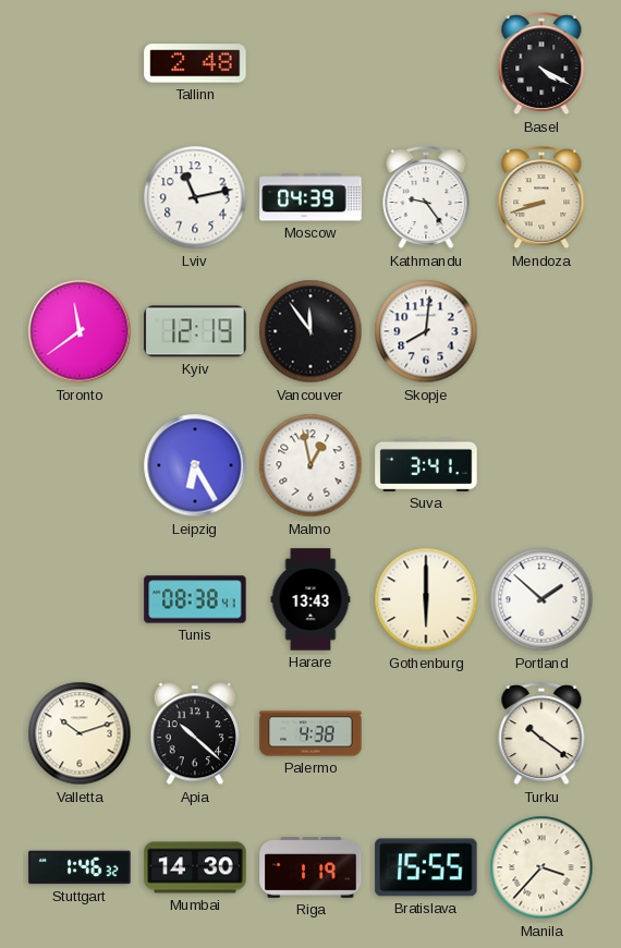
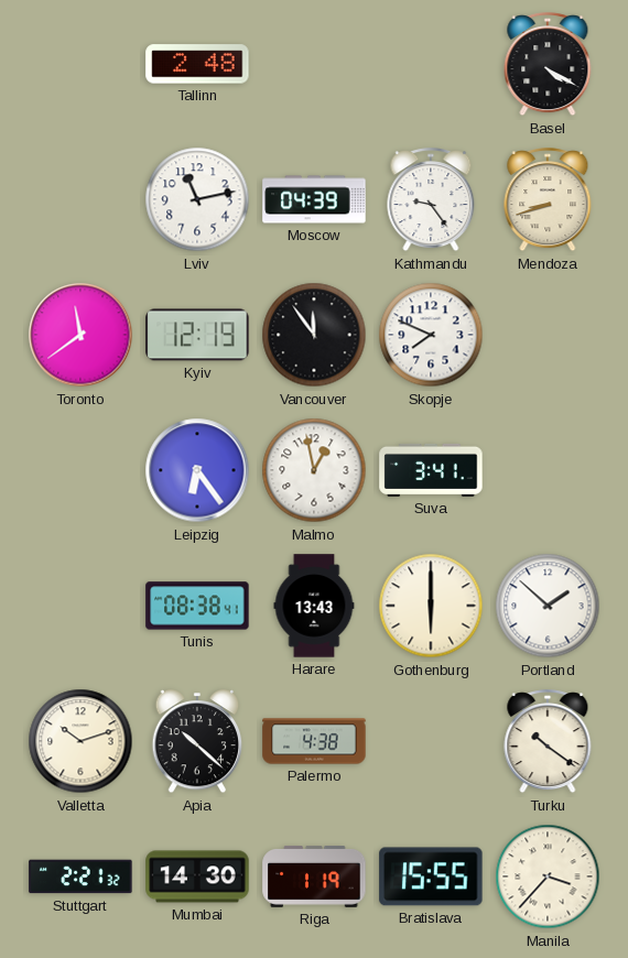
Skopje: 8:01 -> 7:49 (431, 335)
Leipzig: 6:25 -> 6:24 (197, 470)
Stuttgart: 1:46 -> 2:21 (80, 877)
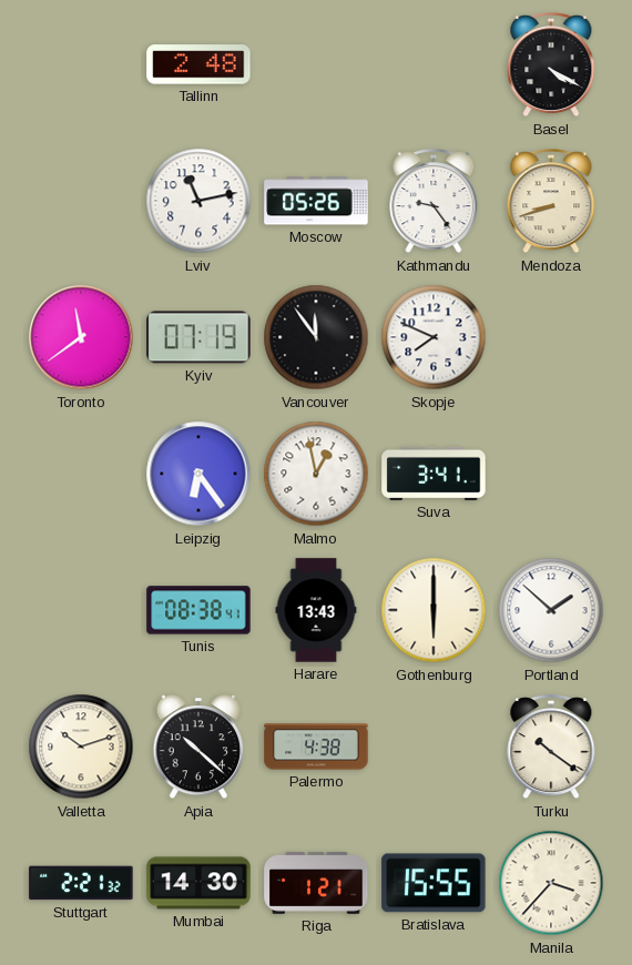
Moscow: 04:39 -> 05:26 (316, 201)
Kyiv: 12:19 -> 07:19 (198, 337)
Riga: 1:19 -> 1:21 (316, 884)
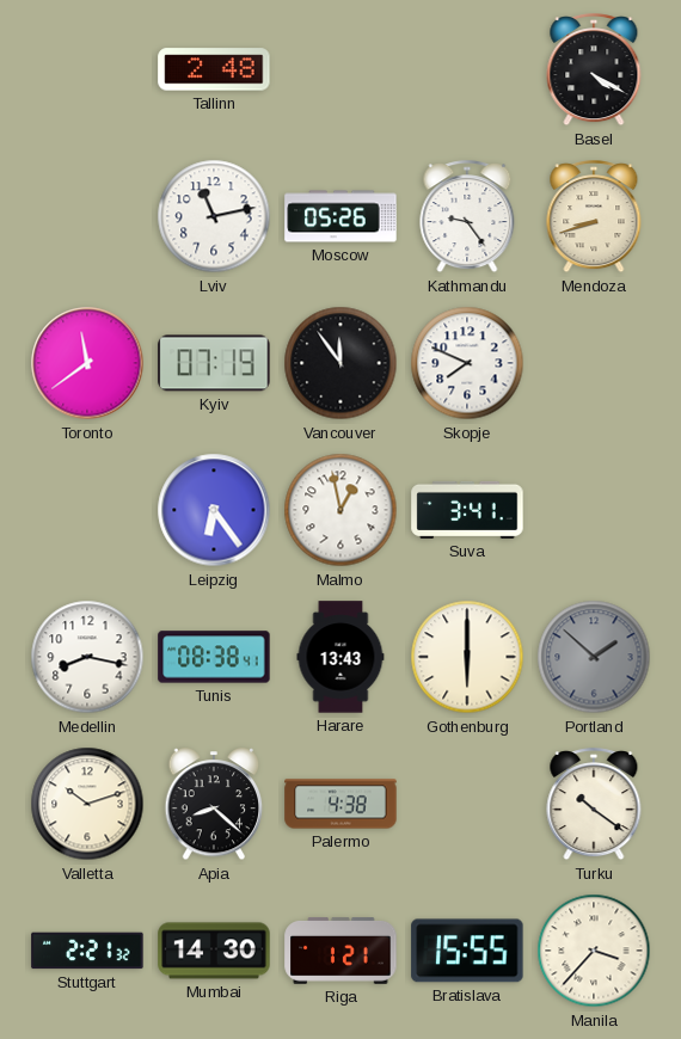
Medellin: none -> 8:17 (87, 657)
Portland dial: white -> grey (594, 657)
Apia: 10:22 -> 8:22 (214, 805)
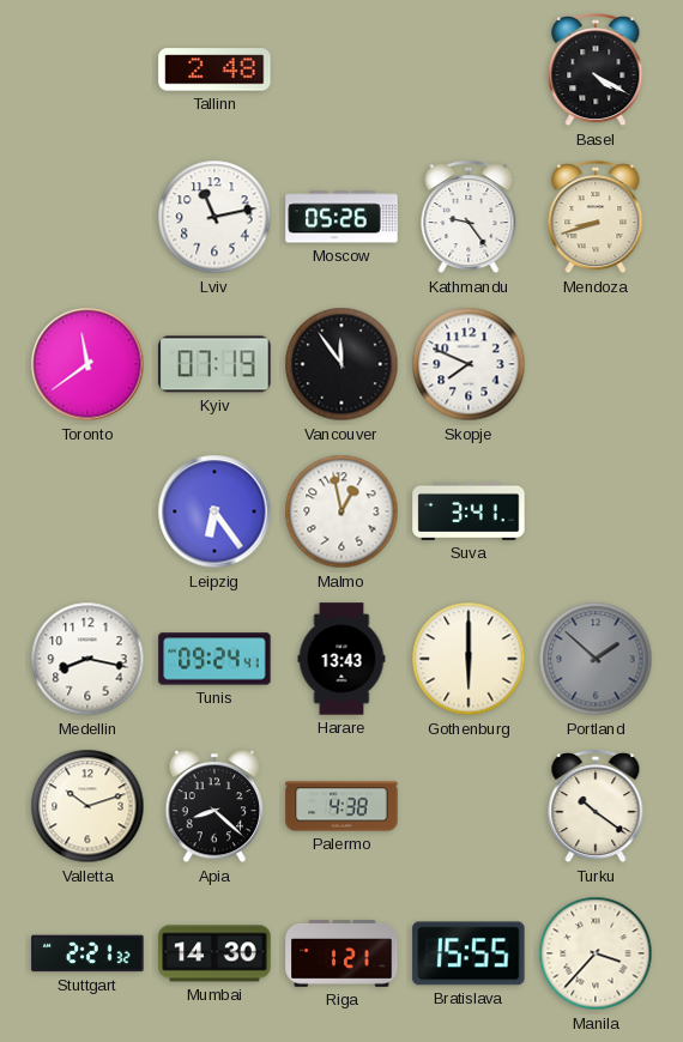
Tunis: 08:38 -> 09:24 (214, 659)
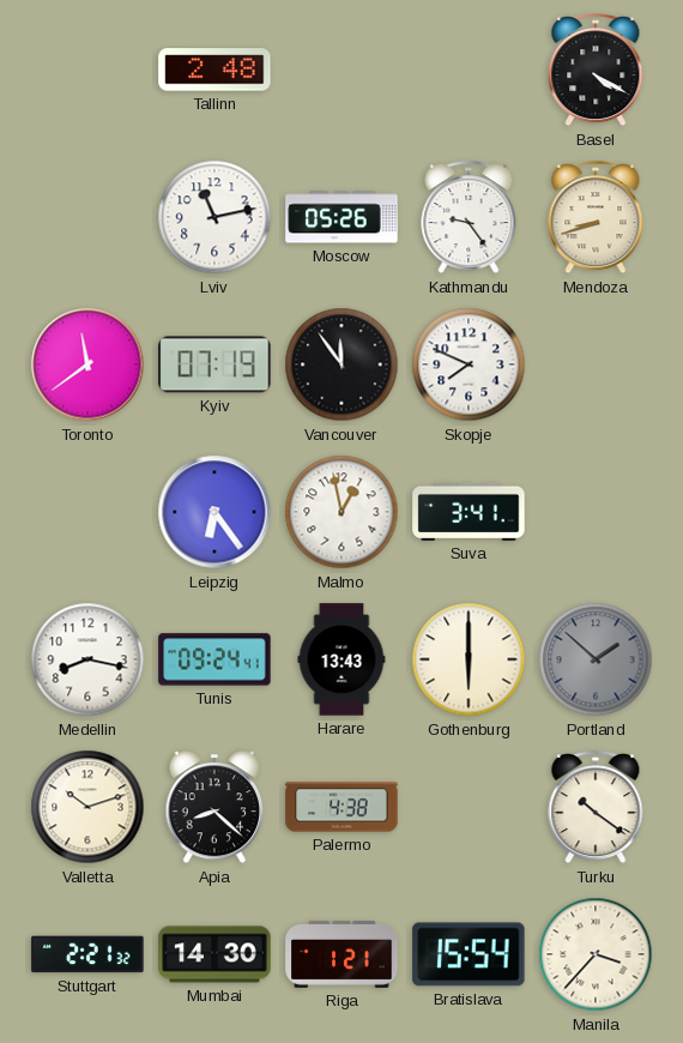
Bratislava: 15:55 -> 15:54 (469, 954)
